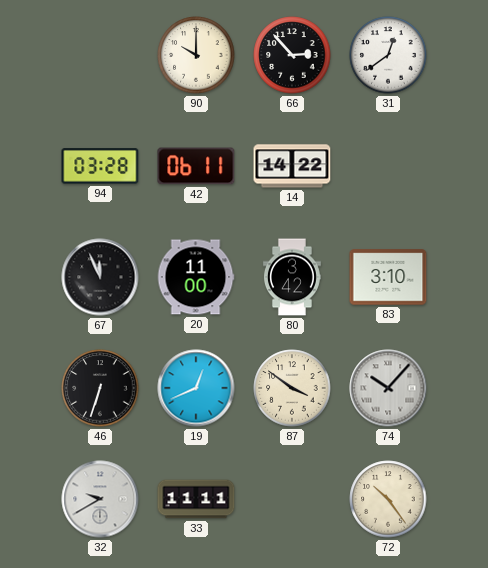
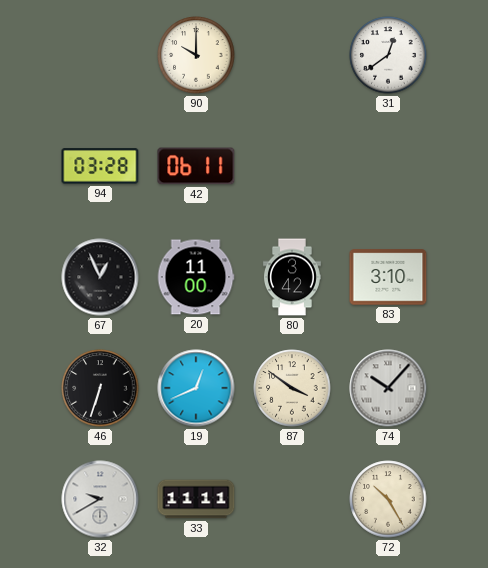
66: 2:53 -> none (292, 55)
14: 14:22 -> none (292, 166)
67: 11:56 -> 12:56 (100, 277)
72: 10:24 -> 10:25 (388, 499)
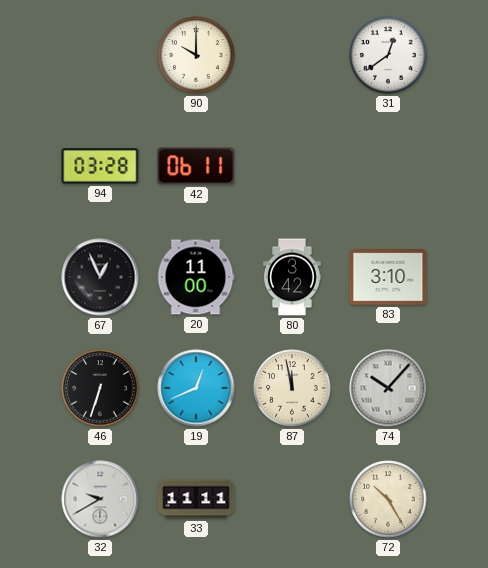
87: 3:51 -> 11:58 (292, 388)
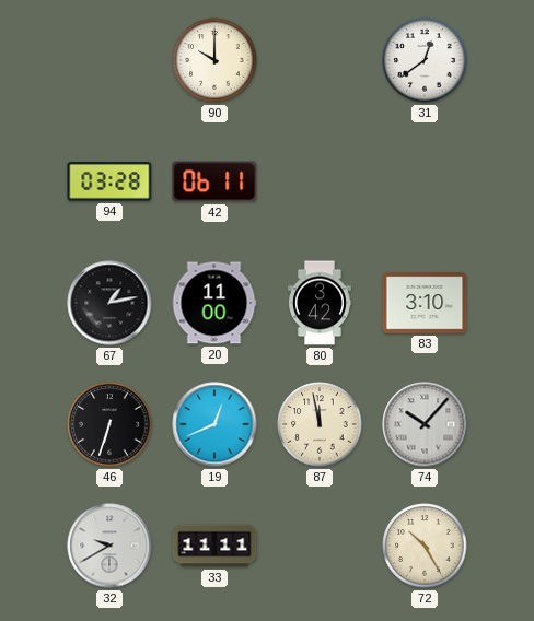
67: 12:56 -> 1:13 (109, 303)
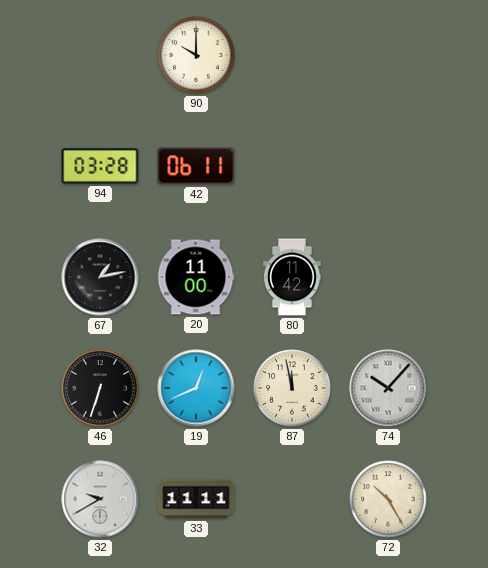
31: 12:39 -> none (425, 60)
80: 3:42 -> 11:42 (292, 277)
83: 3:10 -> none (425, 303)
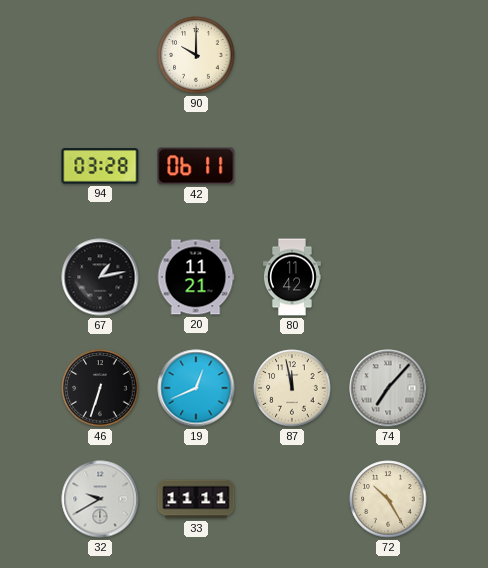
20: 11:00 -> 11:21 (196, 277)
74: 10:07 -> 7:07 (388, 388)
